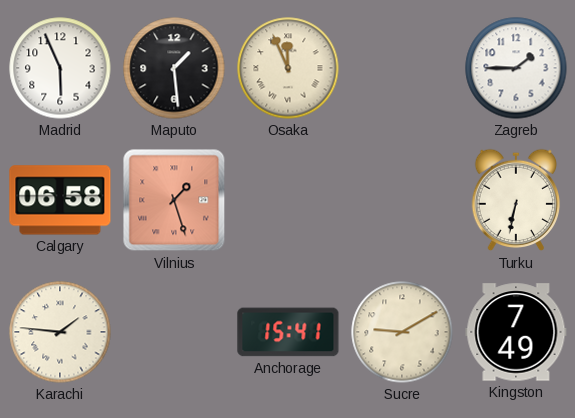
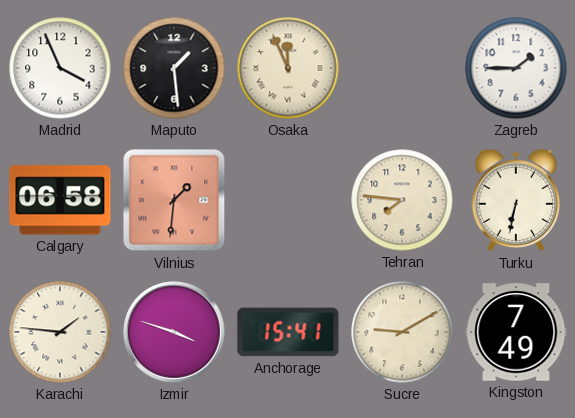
Madrid: 5:56 -> 3:56 (60, 68)
Vilnius: 1:27 -> 1:31 (174, 200)
Tehran: none -> 7:46 (402, 200)
Izmir: none -> 3:48 (174, 332)
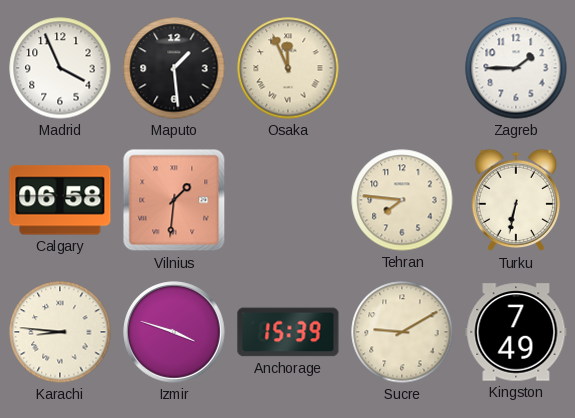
Karachi: 1:46 -> 8:46 (60, 332)
Anchorage: 15:41 -> 15:39 (288, 332)
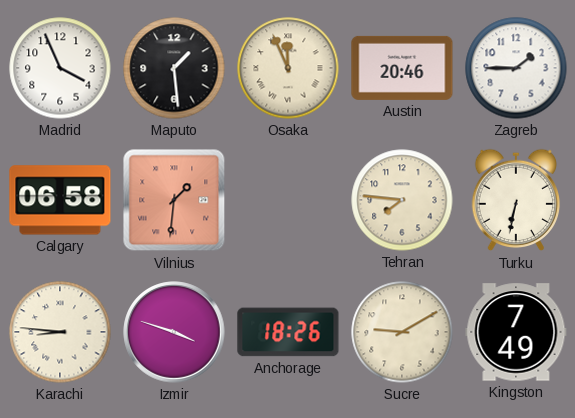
Austin: none -> 20:46 (402, 68)
Anchorage: 15:39 -> 18:26 (288, 332)
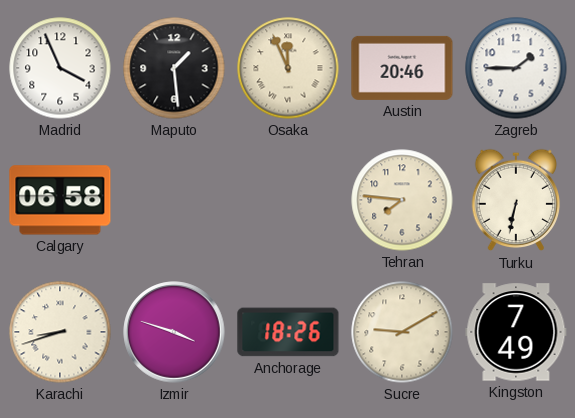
Vilnius: 1:31 -> none (174, 200)
Karachi: 8:46 -> 8:42 (60, 332)
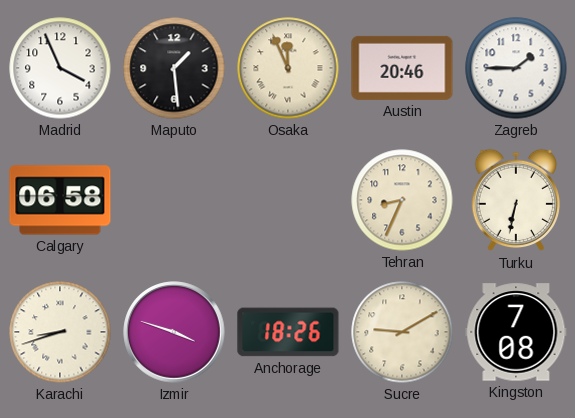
Tehran: 7:46 -> 8:34 (402, 200)
Kingston: 7:49 -> 7:08 (516, 332)
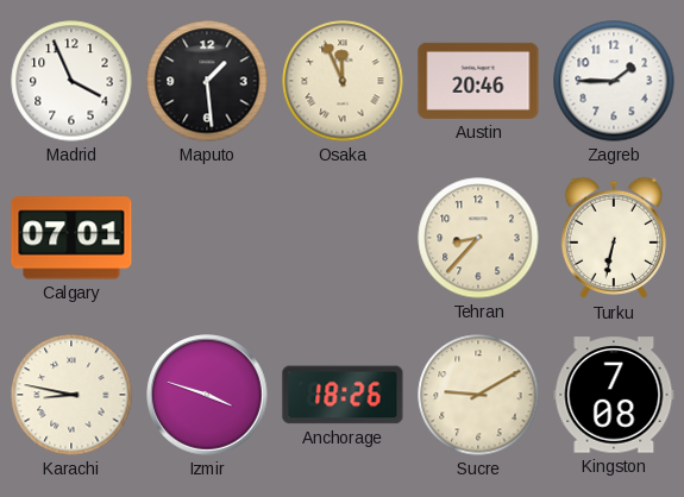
Calgary: 06:58 -> 07:01 (71, 238)
Tehran: 8:34 -> 8:37 (478, 238)
Karachi: 8:42 -> 8:47 (71, 395)
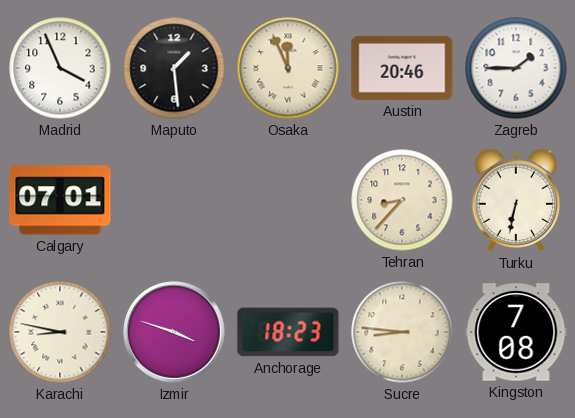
Anchorage: 18:26 -> 18:23 (288, 332)
Sucre: 9:10 -> 8:46 (402, 332)
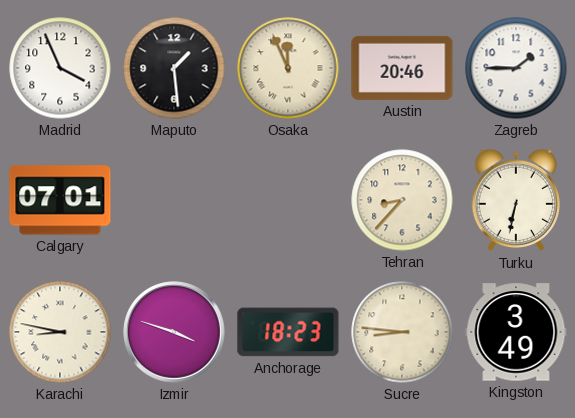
Kingston: 7:08 -> 3:49 (516, 332)
